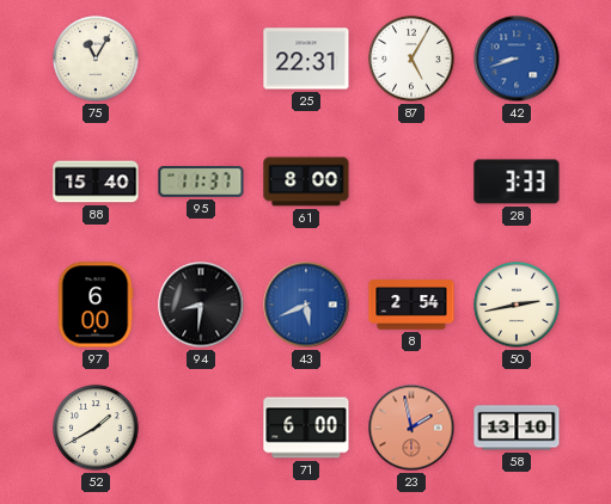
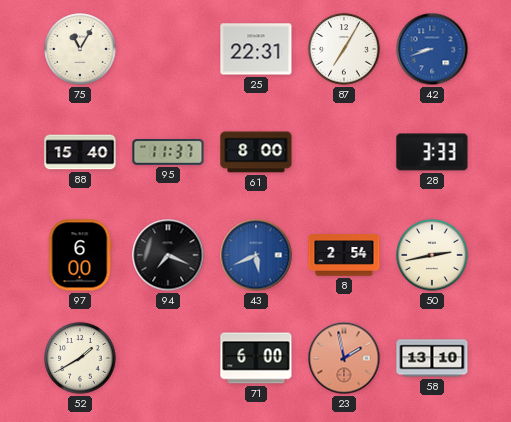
87: 5:05 -> 7:05 (344, 49)
94: 8:31 -> 7:19 (168, 255)
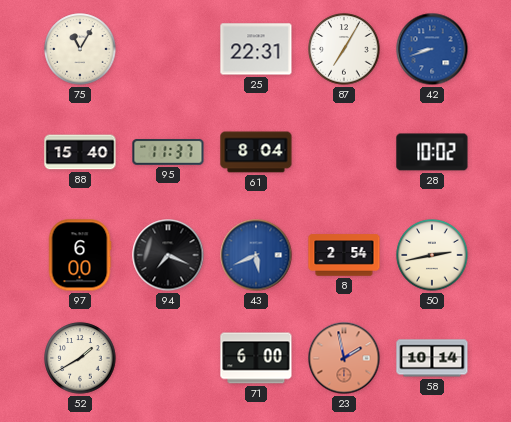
61: 8:00 -> 8:04 (256, 152)
28: 3:33 -> 10:02 (432, 152)
58: 13:10 -> 10:14 (432, 358)
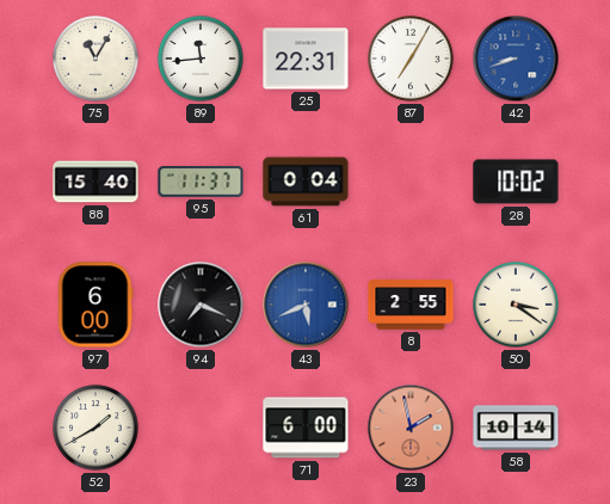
89: none -> 11:44 (201, 59)
61: 8:04 -> 0:04 (306, 182)
8: 2:54 -> 2:55 (411, 305)
50: 2:43 -> 3:21 (516, 305)
